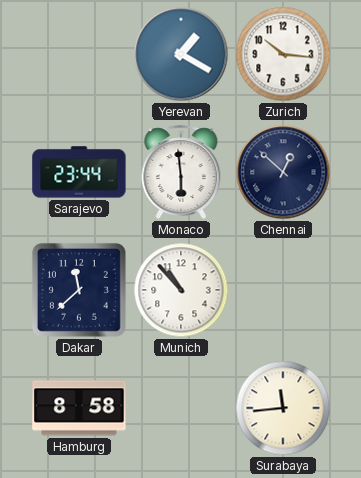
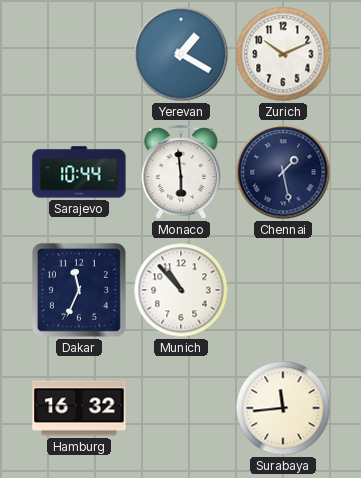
Zurich: 10:16 -> 10:11 (283, 54)
Sarajevo: 23:44 -> 10:44 (79, 172)
Chennai: 12:52 -> 1:28 (283, 172)
Dakar: 11:38 -> 11:34 (79, 290)
Hamburg: 8:58 -> 16:32 (79, 408)
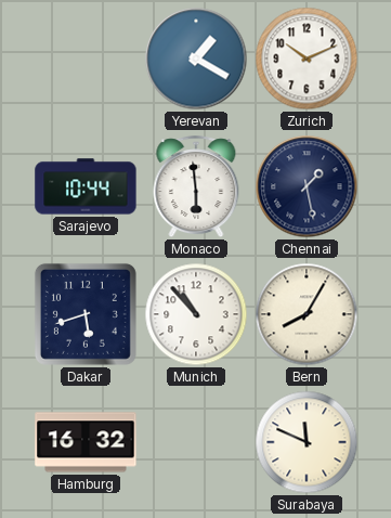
Dakar: 11:34 -> 5:42 (86, 314)
Bern: none -> 8:05 (307, 314)
Surabaya: 11:44 -> 11:49 (307, 442)
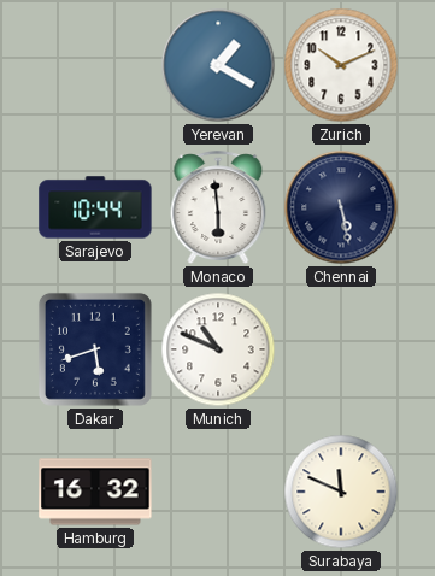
Chennai: 1:28 -> 5:28 (341, 207)
Munich: 10:53 -> 10:49 (218, 349)
Bern: 8:05 -> none (307, 314)
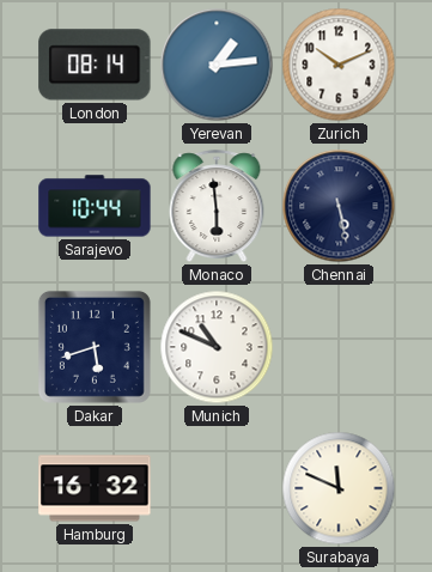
London: none -> 08:14 (95, 65)
Yerevan: 1:20 -> 1:14 (217, 65)
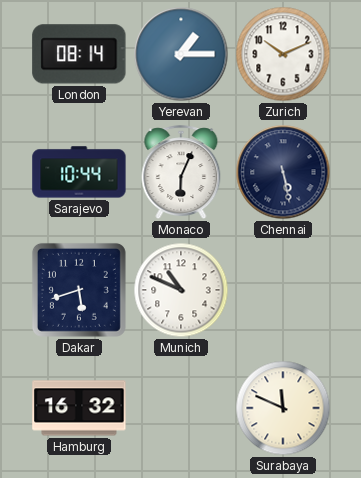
Yerevan: 1:14 -> 1:15 (181, 54)
Monaco: 5:59 -> 6:04 (181, 173)
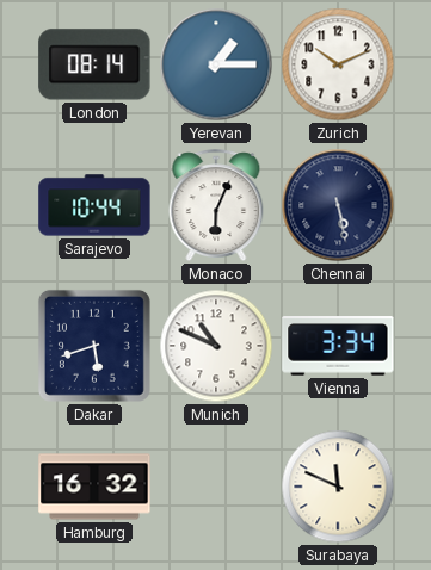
Vienna: none -> 3:34 (338, 346)
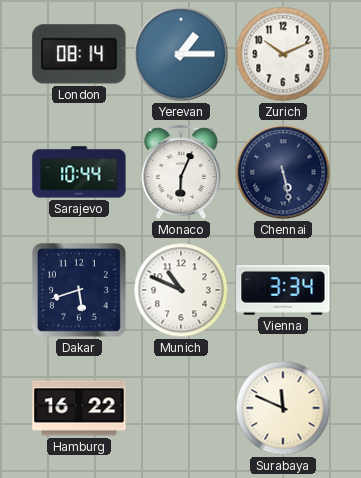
Hamburg: 16:32 -> 16:22 (79, 408)
